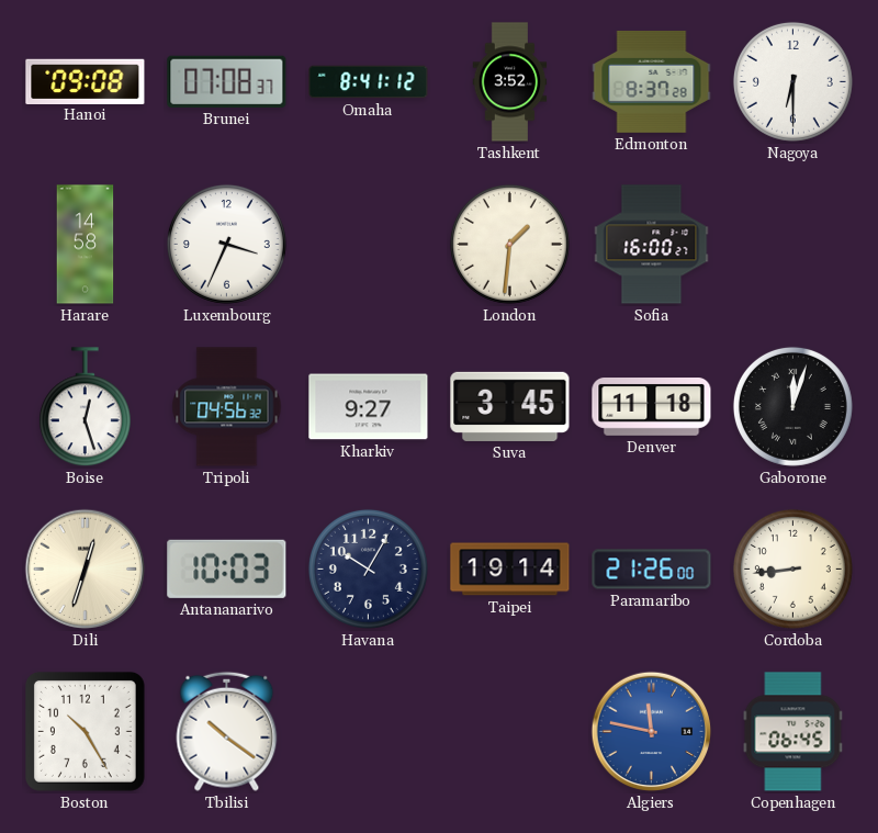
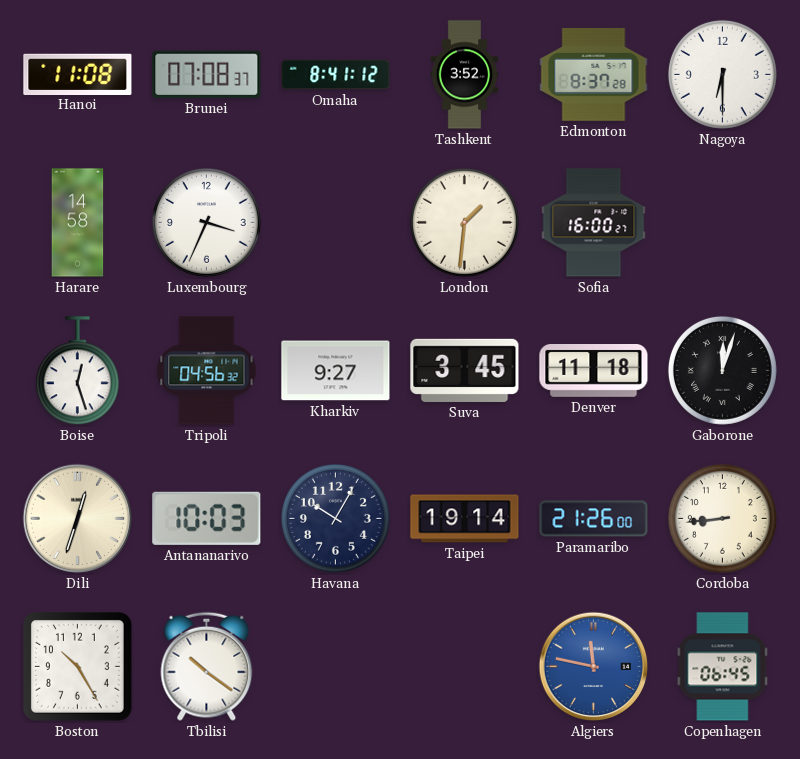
Hanoi: 09:08 -> 11:08 (78, 74)
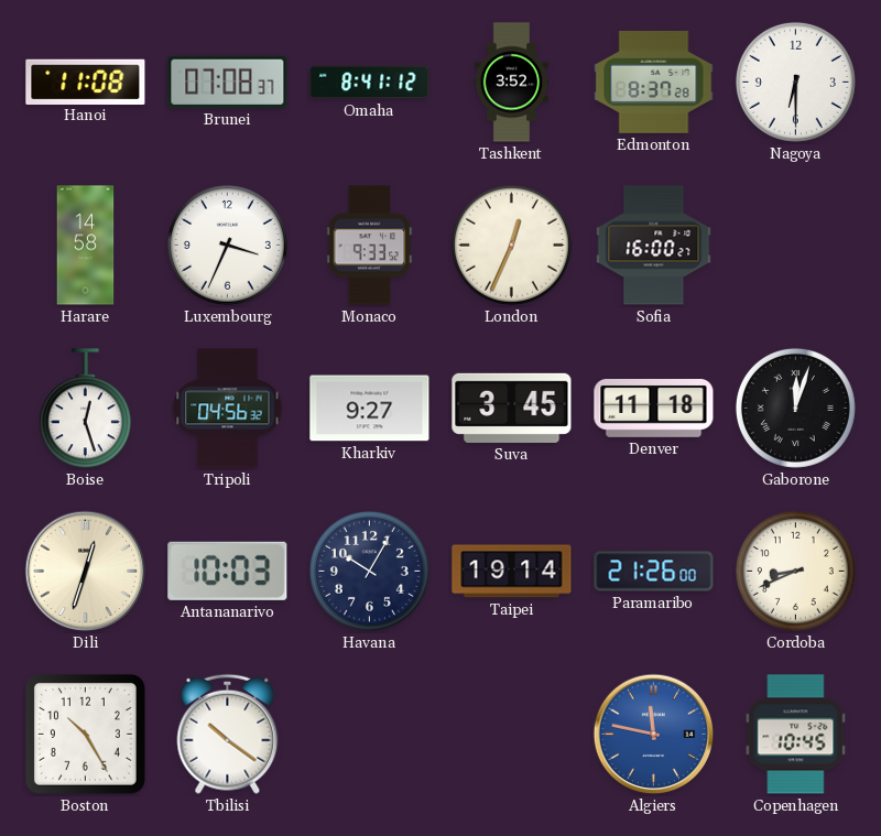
Monaco: none -> 9:33 (370, 246)
London: 1:31 -> 12:34 (511, 245)
Cordoba: 8:44 -> 8:41 (795, 571)
Copenhagen: 06:45 -> 10:45 (796, 735)
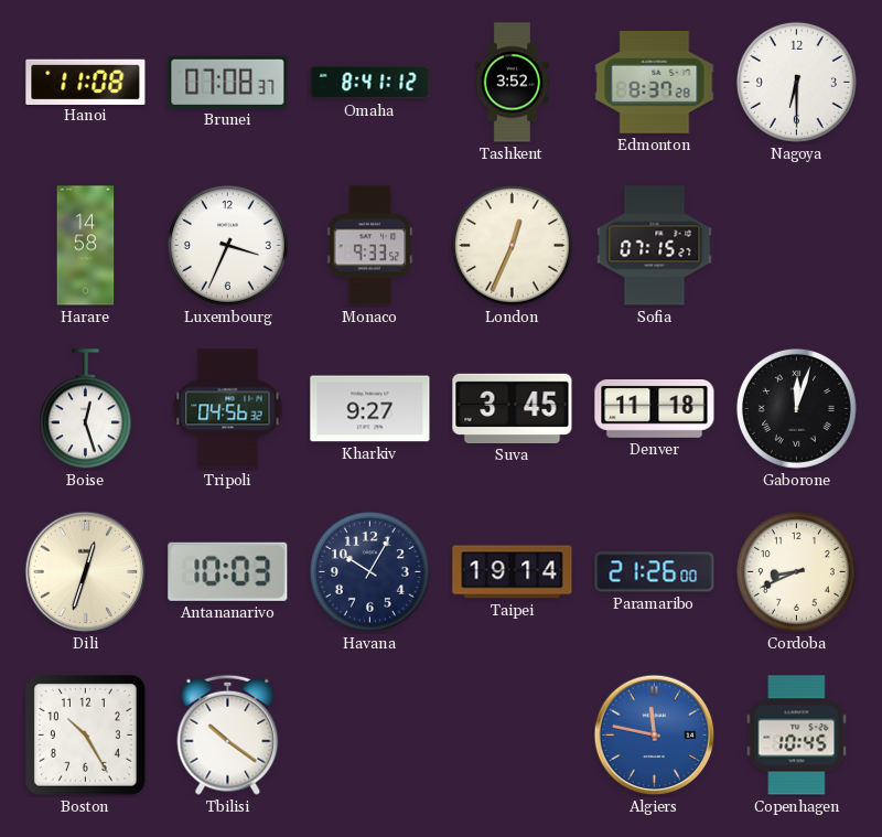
Sofia: 16:00 -> 07:15 (655, 246)
